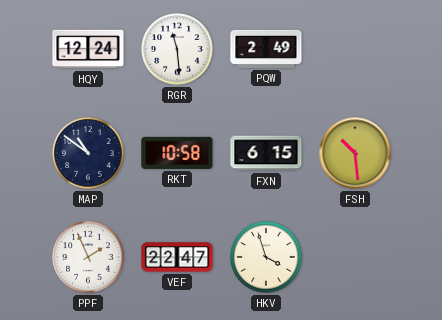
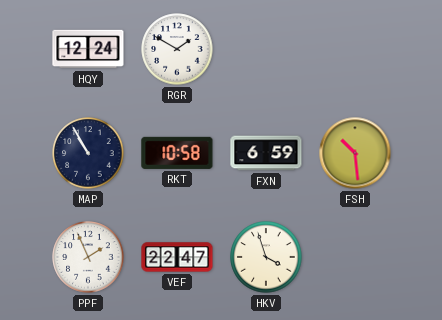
RGR: 11:29 -> 1:50 (177, 49)
PQW: 2:49 -> none (266, 49)
MAP: 10:51 -> 10:55 (88, 153)
FXN: 6:15 -> 6:59 (266, 153)
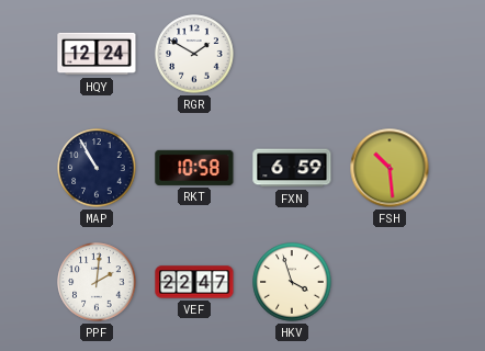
PPF: 1:56 -> 2:01 (97, 282)
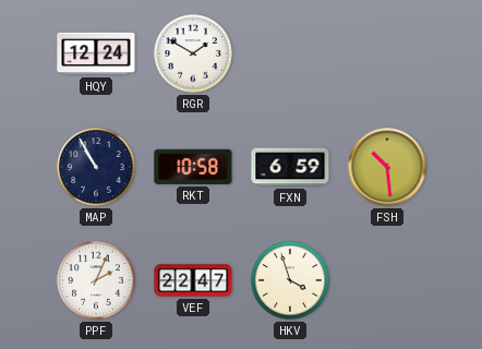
PPF: 2:01 -> 2:04 (96, 280)
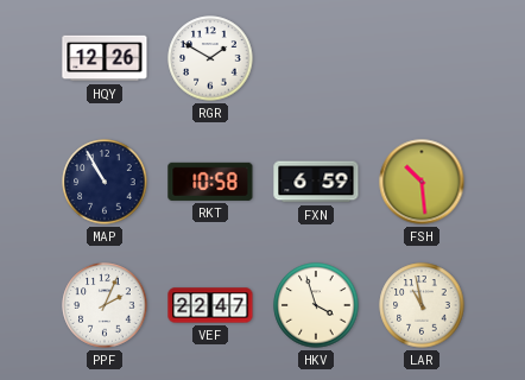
HQY: 12:24 -> 12:26 (105, 58)
LAR: none -> 10:58 (422, 305)
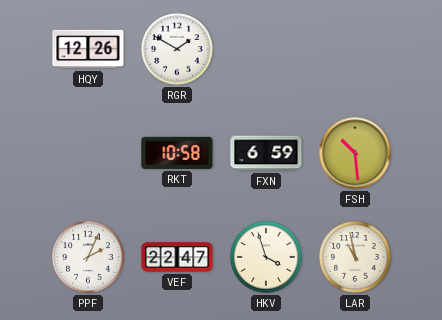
MAP: 10:55 -> none (105, 182)
